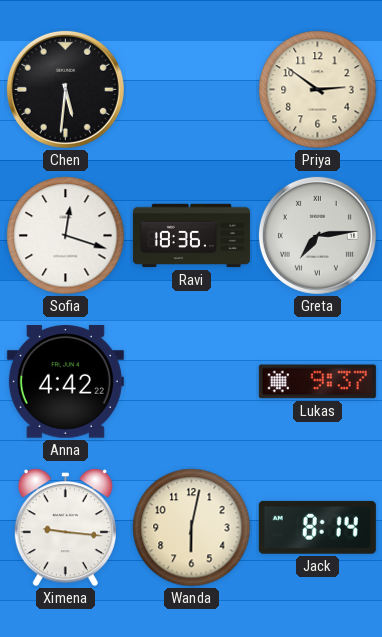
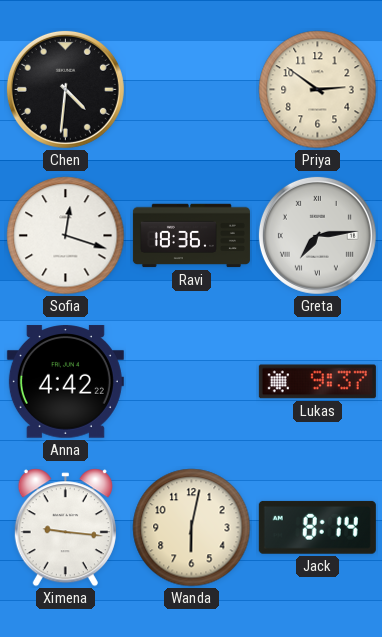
Chen: 5:31 -> 4:31 (65, 89)
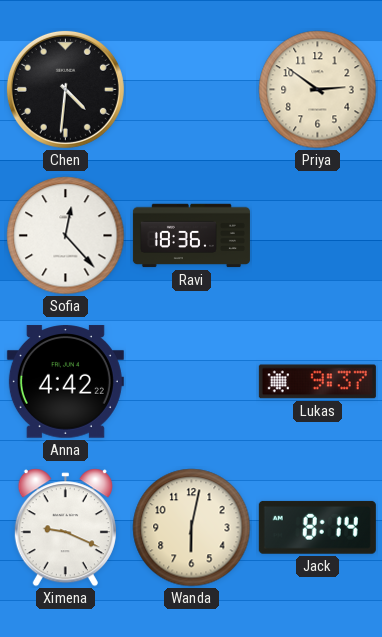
Sofia: 12:18 -> 12:23 (66, 236)
Greta: 7:14 -> none (317, 235)
Ximena: 9:16 -> 9:19 (65, 528)
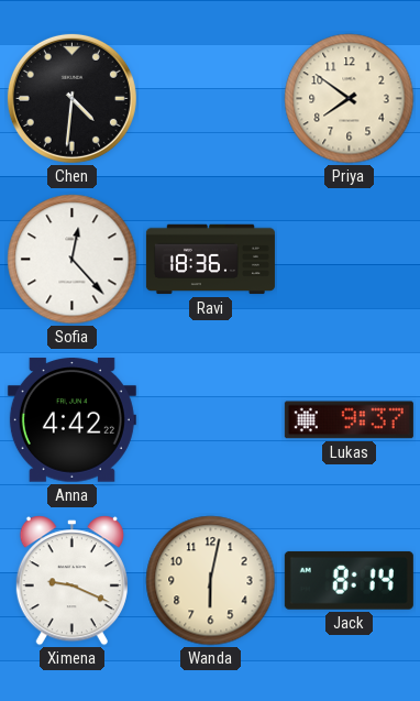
Priya: 2:51 -> 7:51 (350, 99)
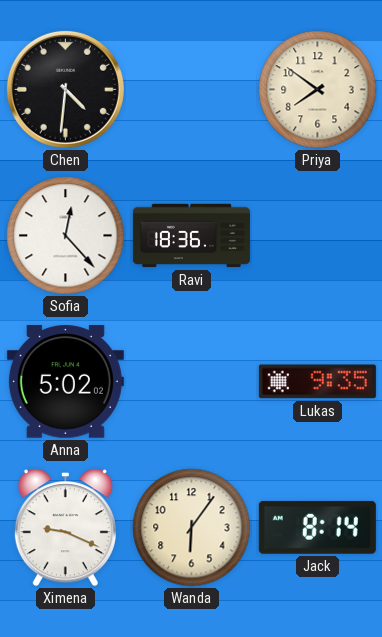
Anna: 4:42 -> 5:02 (65, 382)
Lukas: 9:37 -> 9:35 (317, 382)
Wanda: 6:02 -> 6:06 (192, 528)
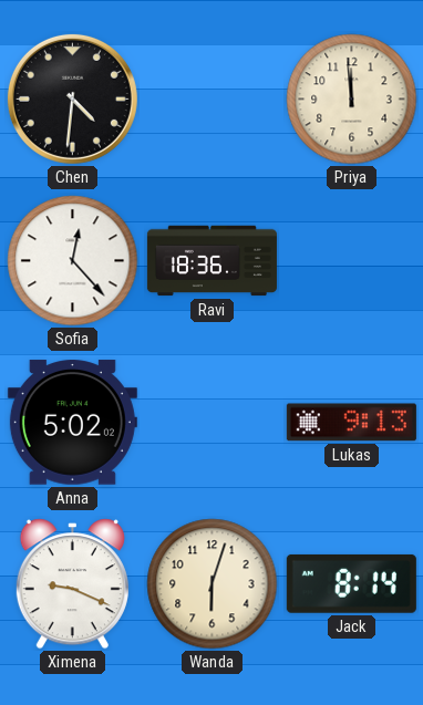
Priya: 7:51 -> 11:59 (352, 100)
Lukas: 9:35 -> 9:13 (351, 423)
Wanda: 6:06 -> 6:03 (213, 584)
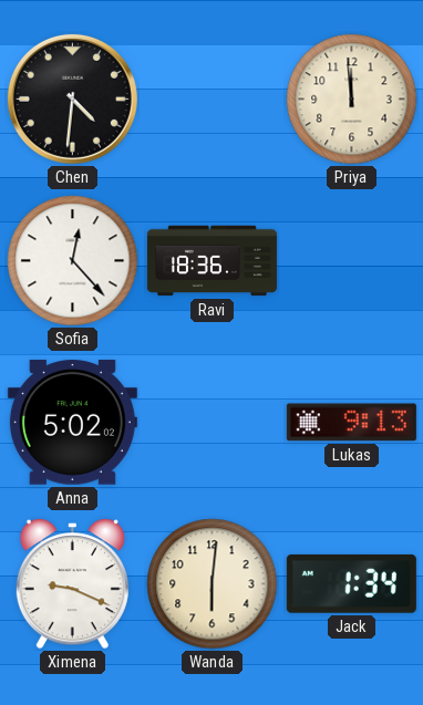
Wanda: 6:03 -> 6:01 (213, 584)
Jack: 8:14 -> 1:34 (351, 583)
